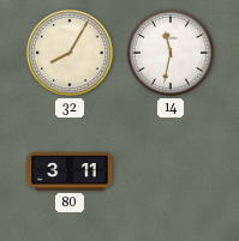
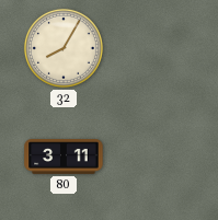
14: 11:32 -> none (171, 53)
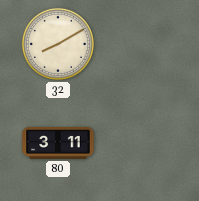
32: 8:05 -> 8:10 (58, 44)
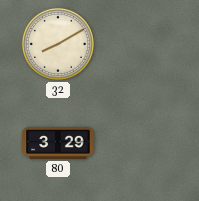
80: 3:11 -> 3:29 (58, 143)
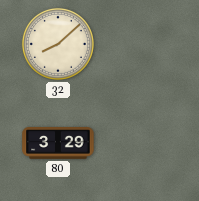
32: 8:10 -> 8:08 (58, 44)
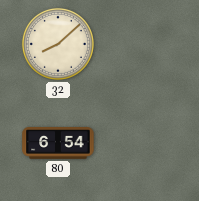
80: 3:29 -> 6:54 (58, 143)
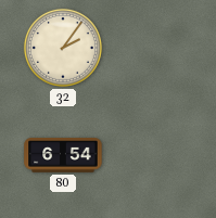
32: 8:08 -> 2:06 (63, 48)
